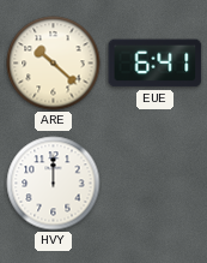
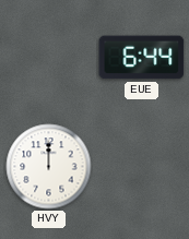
ARE: 10:22 -> none (54, 64)
EUE: 6:41 -> 6:44 (142, 58)
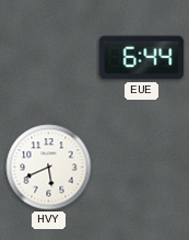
HVY: 12:00 -> 5:41 (49, 168)
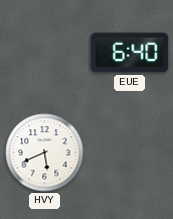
EUE: 6:44 -> 6:40 (130, 53)
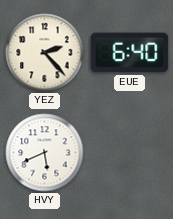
YEZ: none -> 2:23 (45, 53)
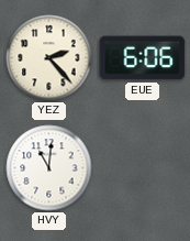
EUE: 6:40 -> 6:06 (143, 58)
HVY: 5:41 -> 11:01 (49, 168)
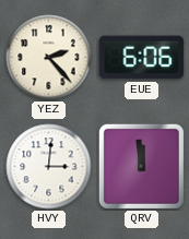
HVY: 11:01 -> 3:01 (49, 167)
QRV: none -> 11:59 (141, 166)
